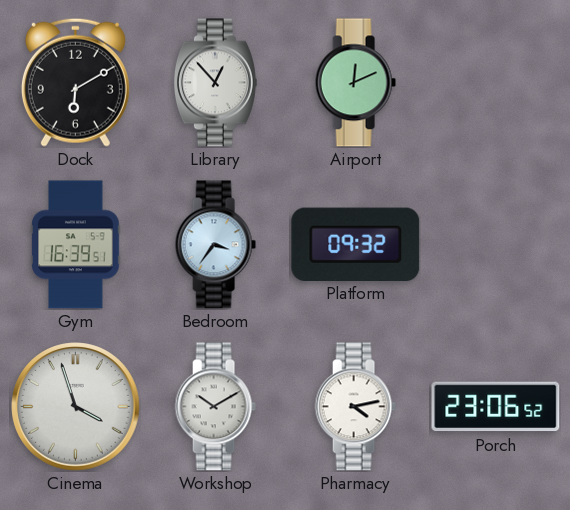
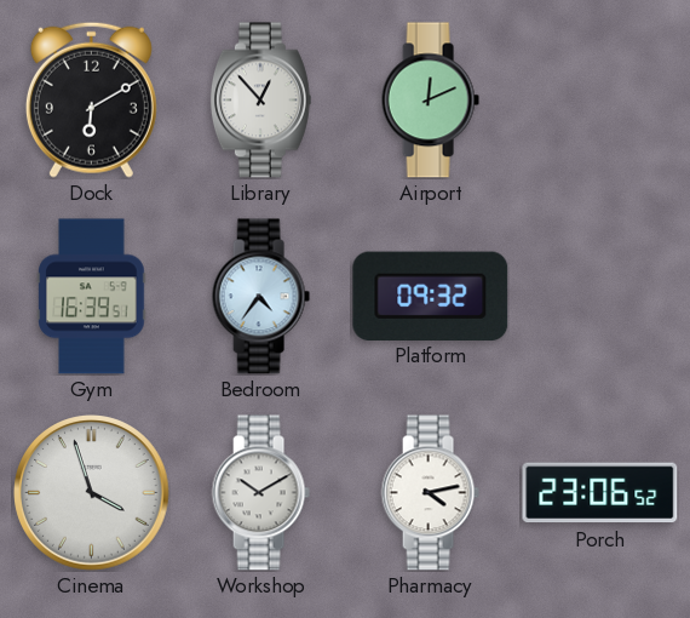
Bedroom: 3:36 -> 4:36 (260, 297)
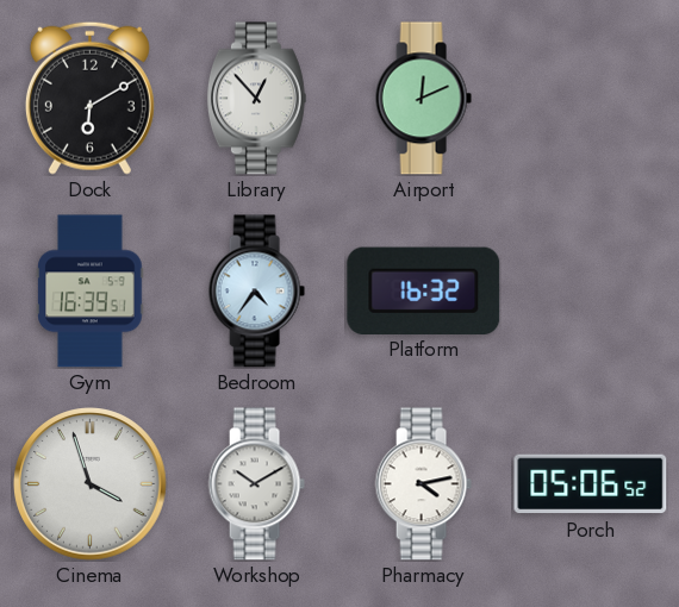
Platform: 09:32 -> 16:32 (424, 290)
Porch: 23:06 -> 05:06 (591, 484)
